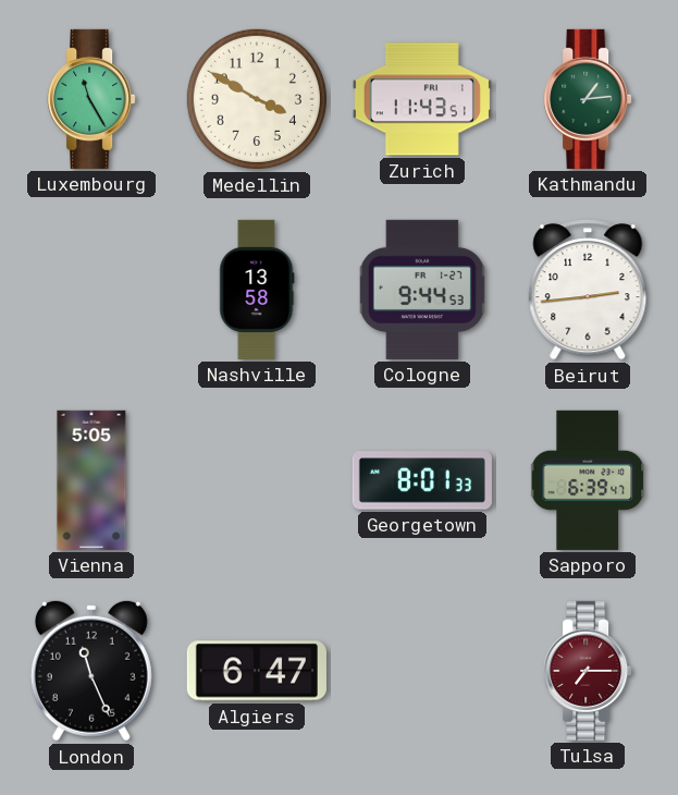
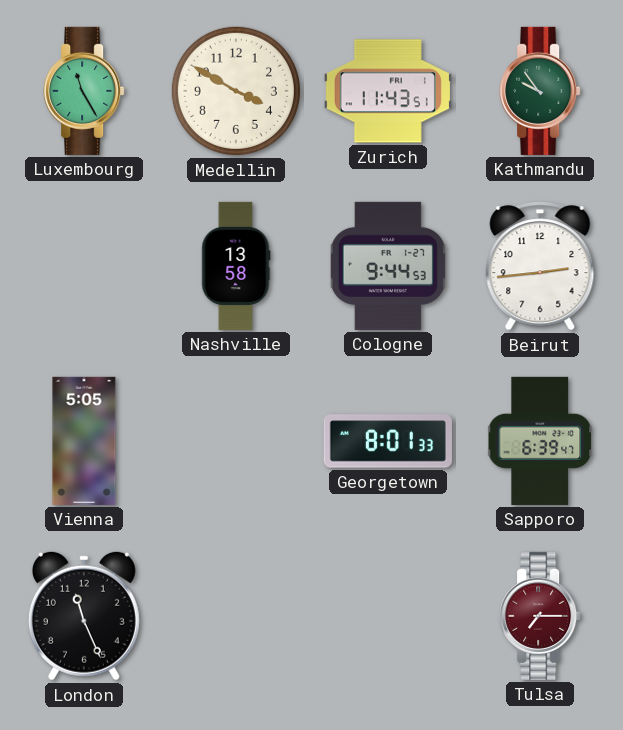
Kathmandu: 1:14 -> 9:54 (540, 91)
Algiers: 6:47 -> none (257, 671)
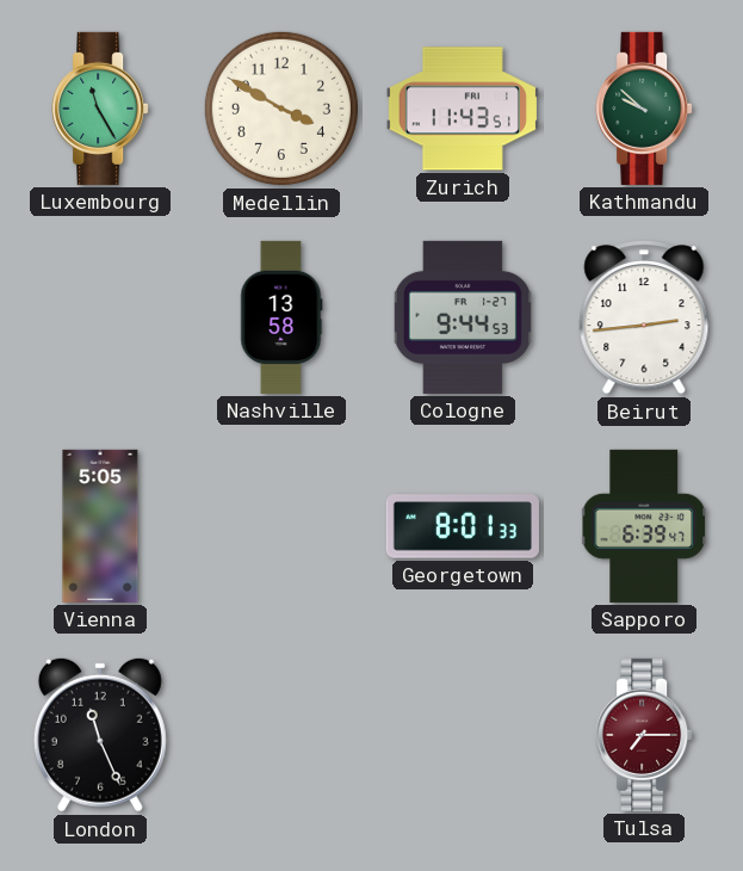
Kathmandu: 9:54 -> 9:52 (644, 109)
